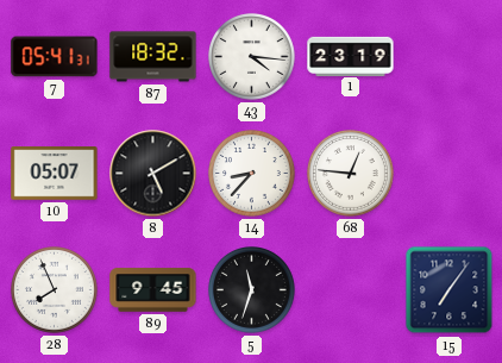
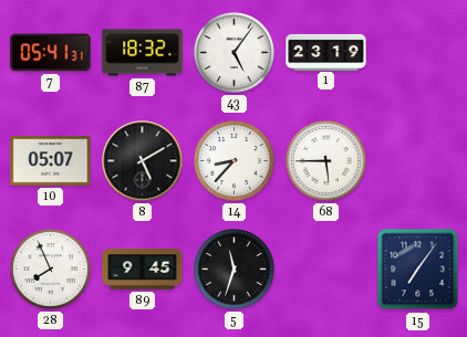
43: 4:16 -> 5:06 (235, 53)
68: 12:46 -> 5:45 (326, 161)
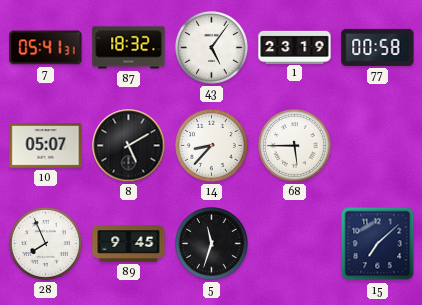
77: none -> 00:58 (378, 47)
15: 7:06 -> 7:08 (378, 244)
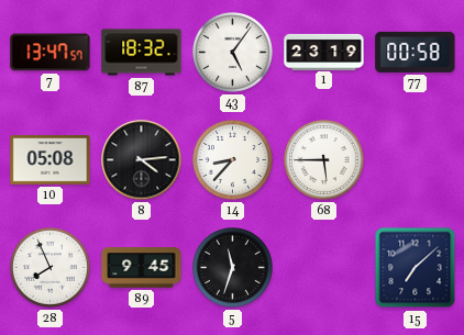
7: 05:41 -> 13:47 (51, 53)
10: 05:07 -> 05:08 (51, 160)
8: 5:10 -> 4:14 (142, 160)
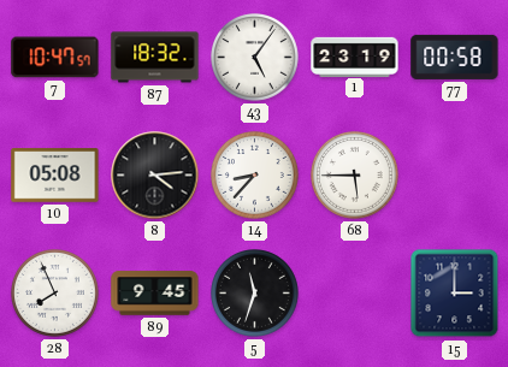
7: 13:47 -> 10:47 (55, 58)
15: 7:08 -> 3:00 (455, 294)
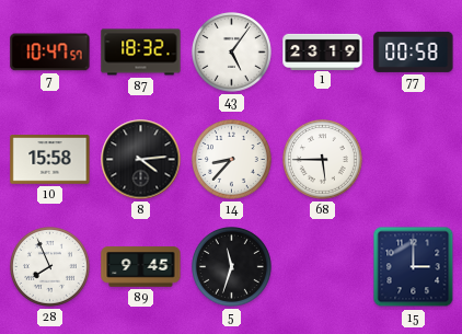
10: 05:08 -> 15:58 (50, 160)
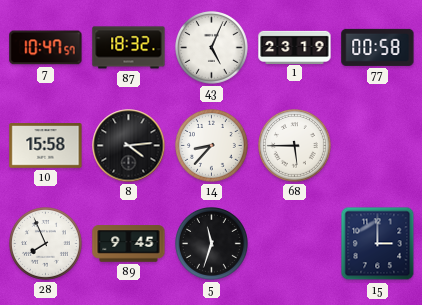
43: 5:06 -> 5:04 (212, 48)
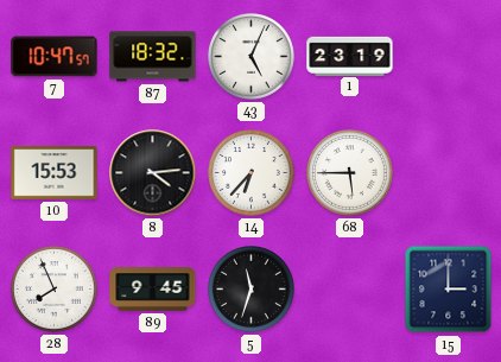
77: 00:58 -> none (378, 47)
10: 15:58 -> 15:53 (55, 173)
14: 8:37 -> 6:37 (252, 173)
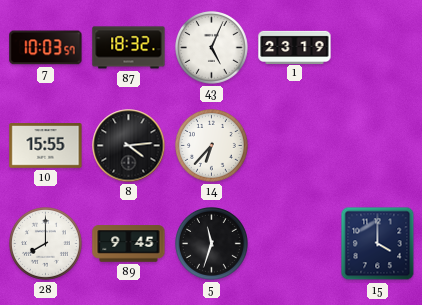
7: 10:47 -> 10:03 (46, 48)
10: 15:53 -> 15:55 (46, 146)
68: 5:45 -> none (350, 173)
28: 7:56 -> 8:00 (46, 244)
15: 3:00 -> 4:00 (378, 244)
